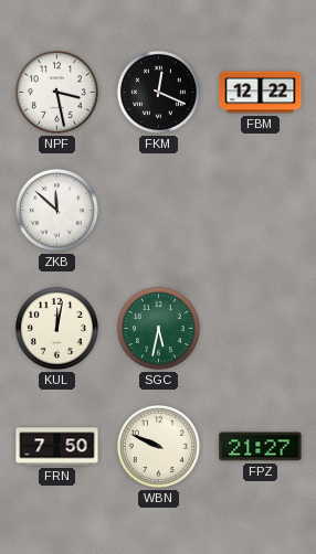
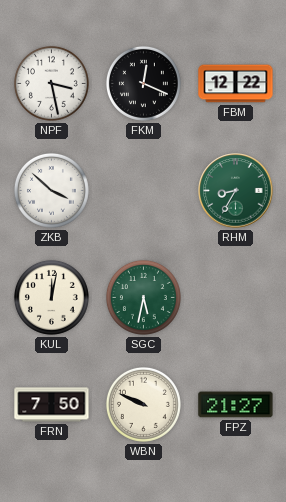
ZKB: 11:52 -> 3:52 (51, 190)
RHM: none -> 8:35 (236, 191)
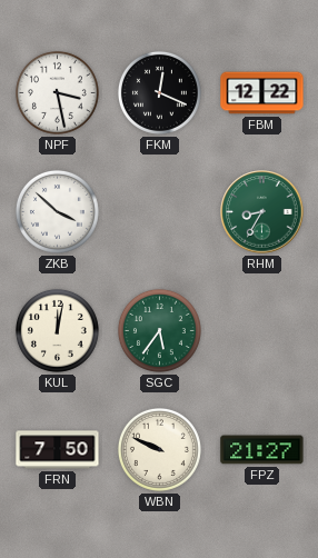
SGC: 5:32 -> 5:36 (159, 330)
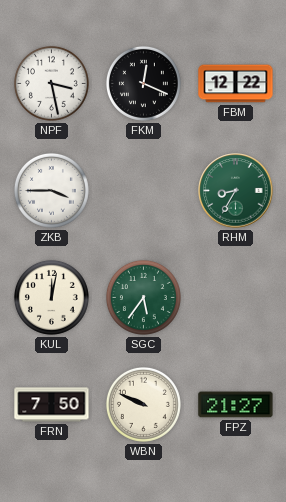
ZKB: 3:52 -> 3:45 (51, 190)
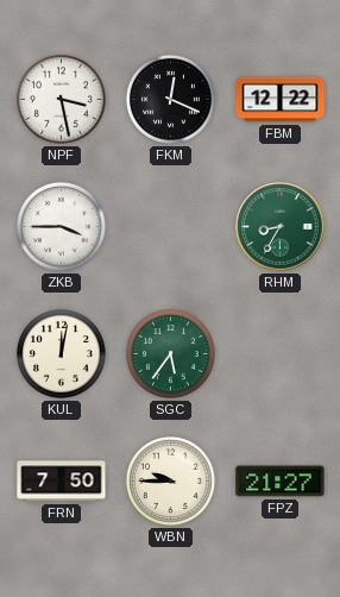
WBN: 9:49 -> 9:45 (170, 480)
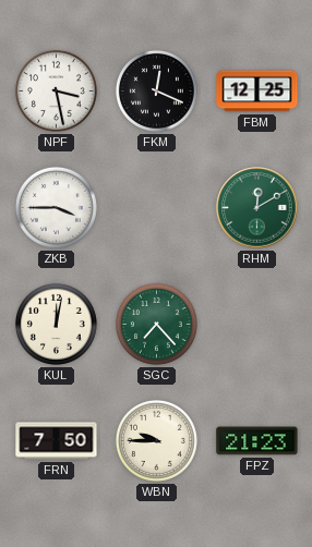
FBM: 12:22 -> 12:25 (257, 92)
RHM: 8:35 -> 12:10 (257, 208)
SGC: 5:36 -> 7:23 (156, 324)
FPZ: 21:27 -> 21:23 (257, 441)
